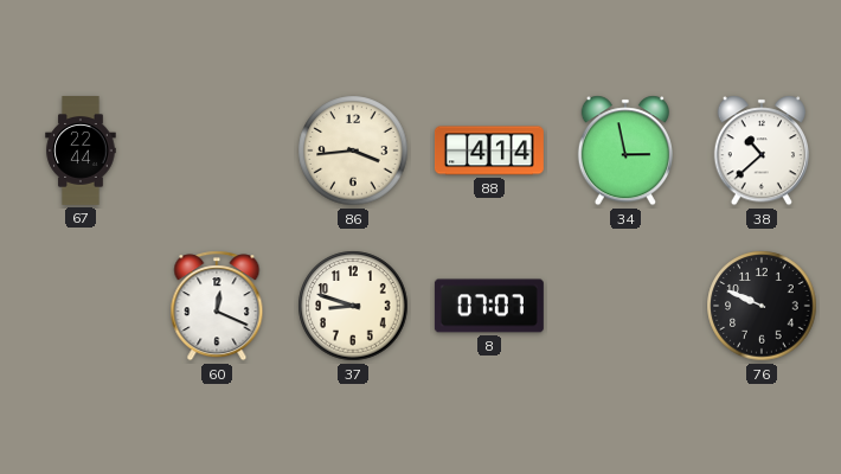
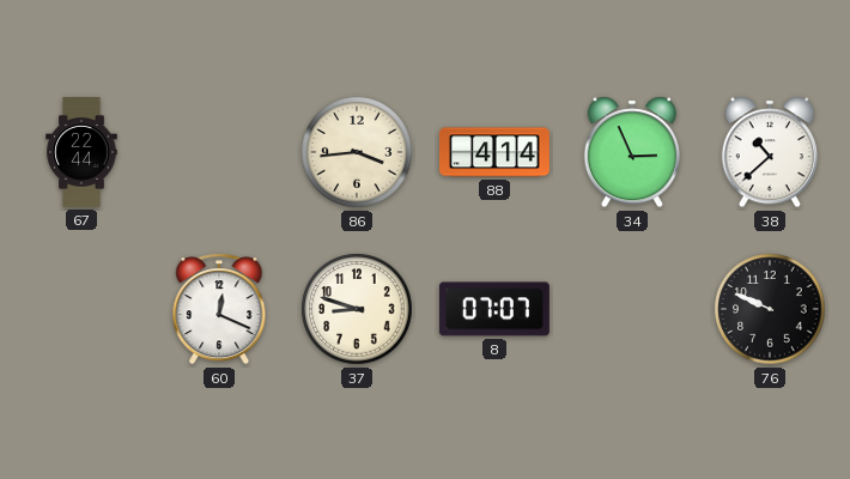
34: 2:58 -> 2:56 (631, 152)
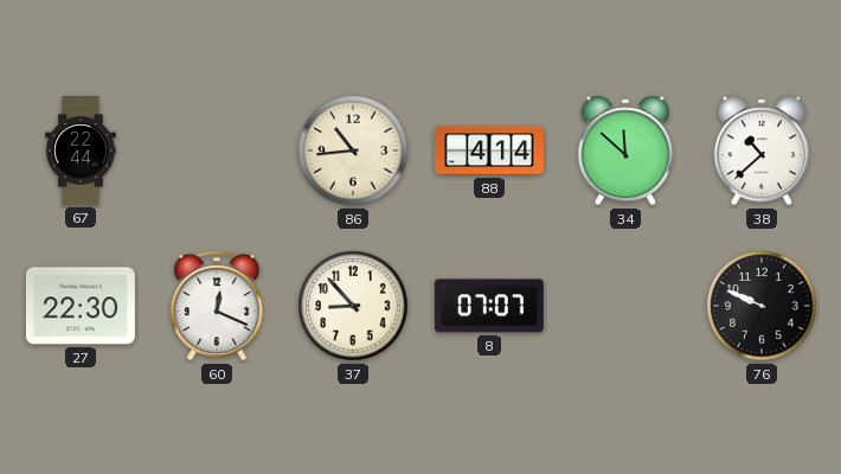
86: 3:44 -> 10:44 (353, 150)
34: 2:56 -> 11:52 (624, 150)
27: none -> 22:30 (81, 306)
37: 8:48 -> 8:53 (353, 306)
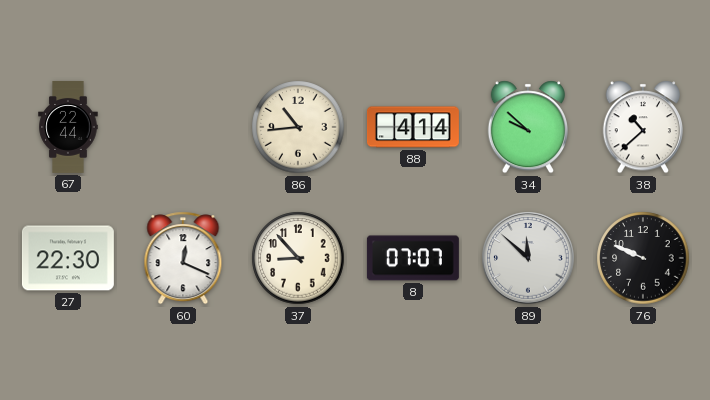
34: 11:52 -> 9:52 (527, 127)
89: none -> 11:52 (528, 258)
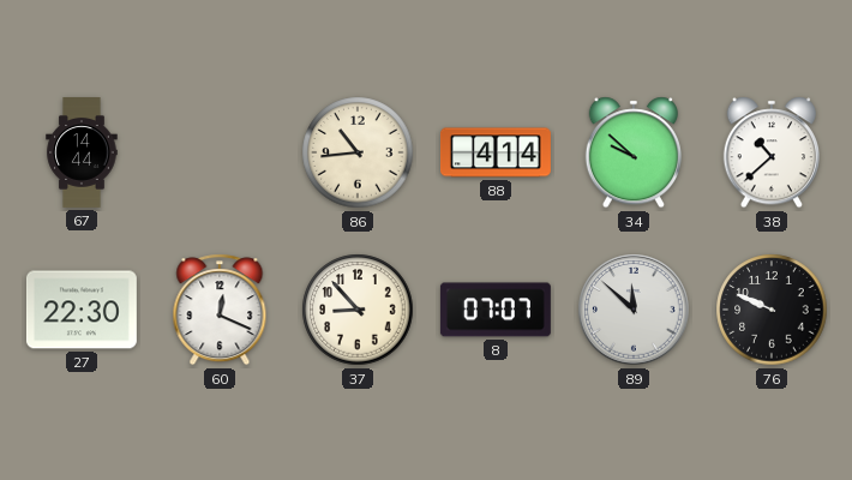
67: 22:44 -> 14:44 (82, 154)
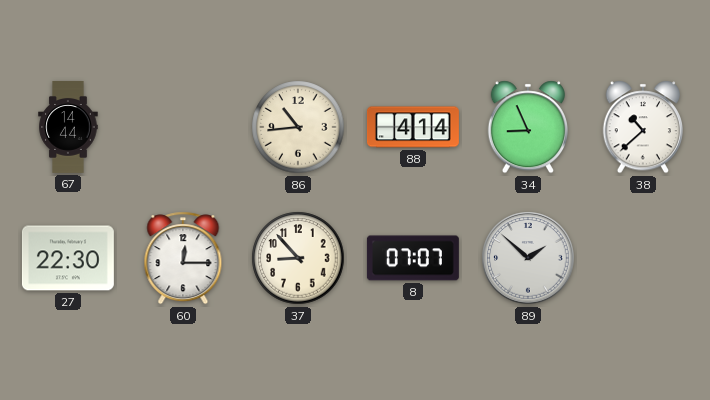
34: 9:52 -> 8:56 (527, 127)
60: 12:19 -> 12:15 (183, 258)
89: 11:52 -> 1:52 (528, 258)
76: 9:49 -> none (772, 310)
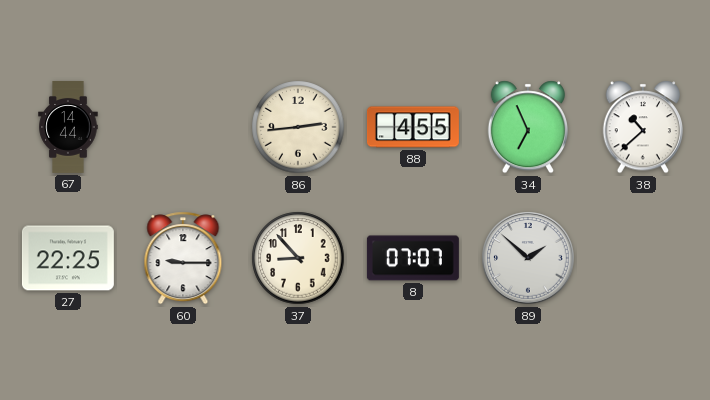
86: 10:44 -> 2:44 (298, 127)
88: 4:14 -> 4:55 (413, 127)
34: 8:56 -> 6:56 (527, 127)
27: 22:30 -> 22:25 (68, 258)
60: 12:15 -> 9:15 (183, 258)
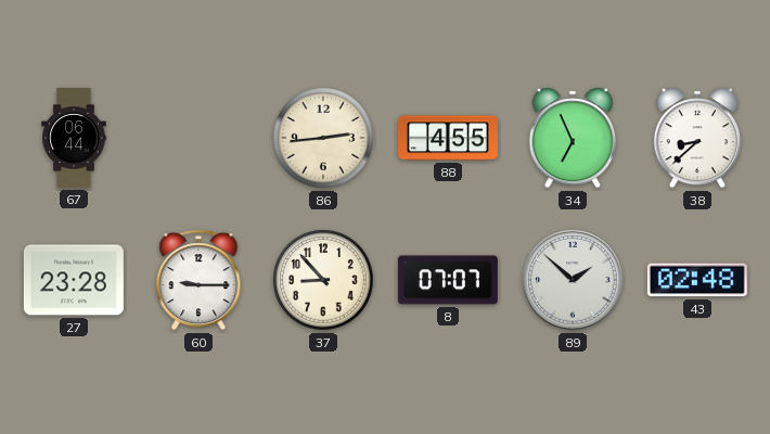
67: 14:44 -> 06:44 (74, 139)
38: 10:38 -> 8:38 (696, 138)
27: 22:25 -> 23:28 (74, 280)
43: none -> 02:48 (697, 280)
